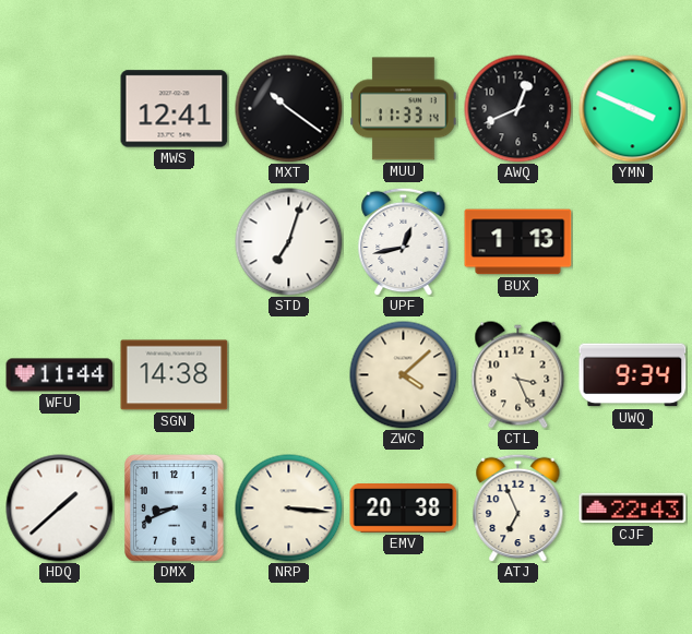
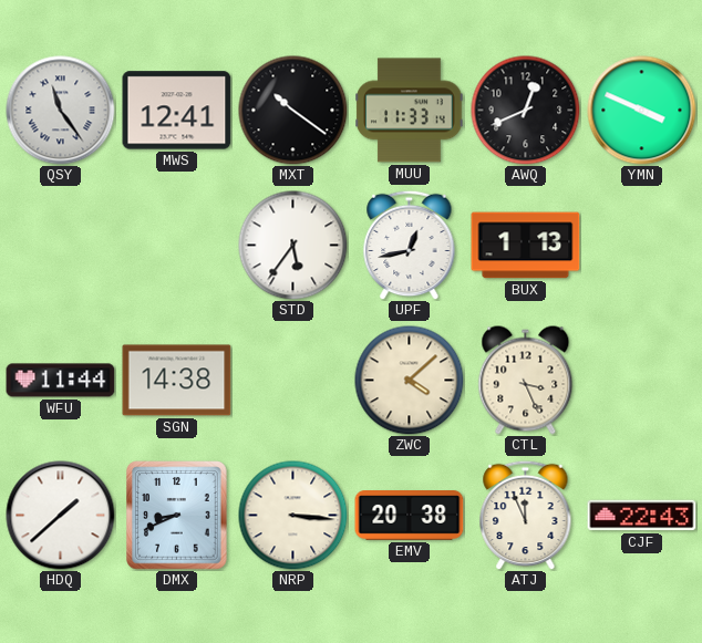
QSY: none -> 11:24 (61, 111)
STD: 7:03 -> 5:36 (293, 246)
UWQ: 9:34 -> none (633, 375)
ATJ: 6:56 -> 11:56 (526, 515)
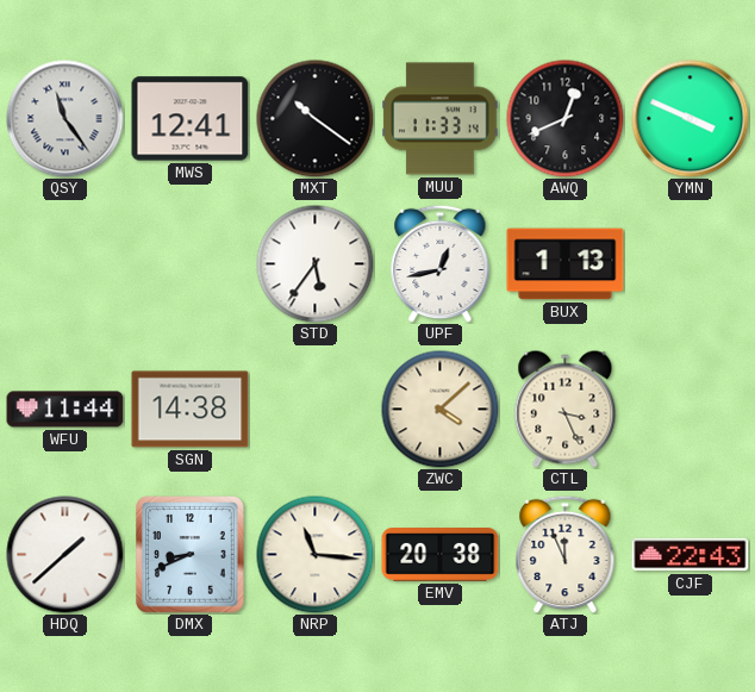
NRP: 3:16 -> 11:16 (316, 555)
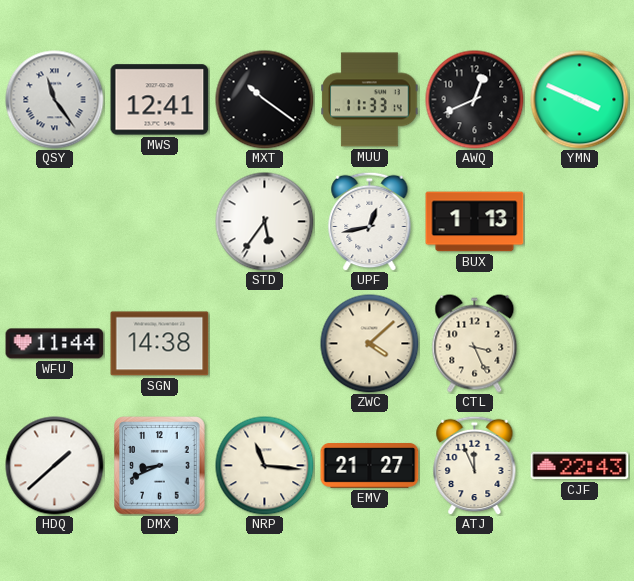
EMV: 20:38 -> 21:27 (370, 466)
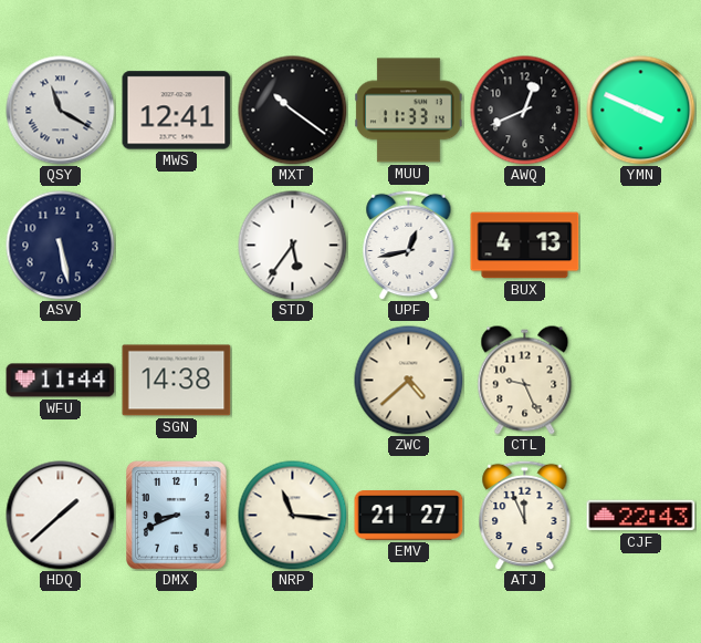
QSY: 11:24 -> 11:20 (61, 111)
ASV: none -> 5:28 (61, 246)
BUX: 1:13 -> 4:13 (525, 246)
ZWC: 4:08 -> 4:38 (409, 381)
CTL: 3:26 -> 9:26 (525, 381)
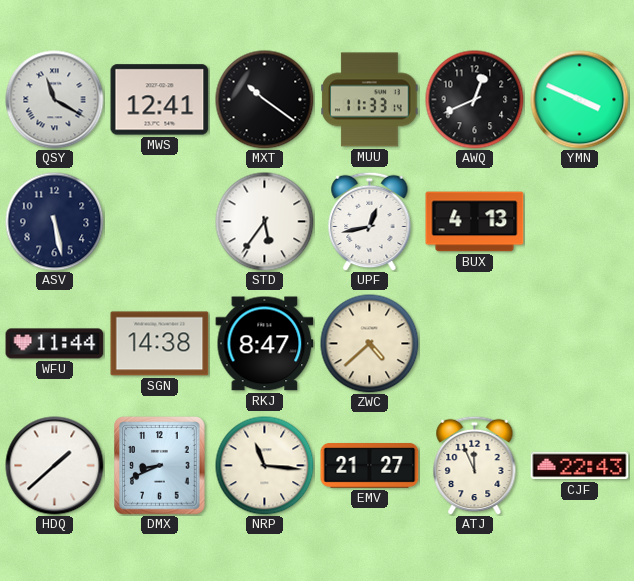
RKJ: none -> 8:47 (265, 344)
CTL: 9:26 -> none (525, 381)
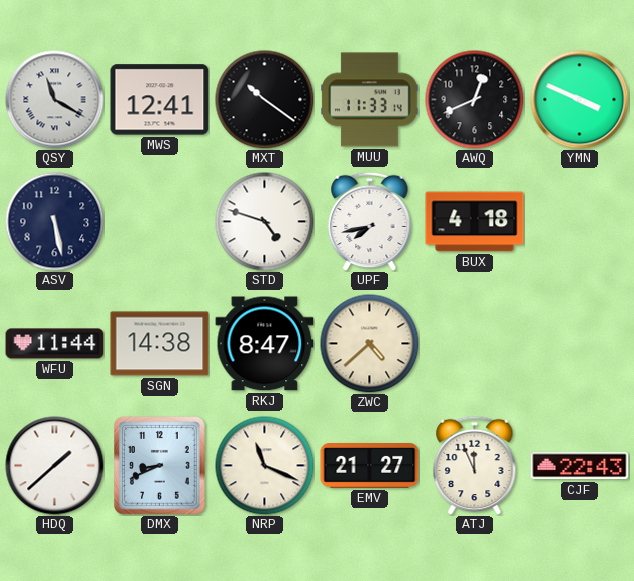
STD: 5:36 -> 4:48 (265, 222)
UPF: 12:43 -> 7:43 (370, 221)
BUX: 4:13 -> 4:18 (475, 222)
NRP: 11:16 -> 11:19 (265, 466)
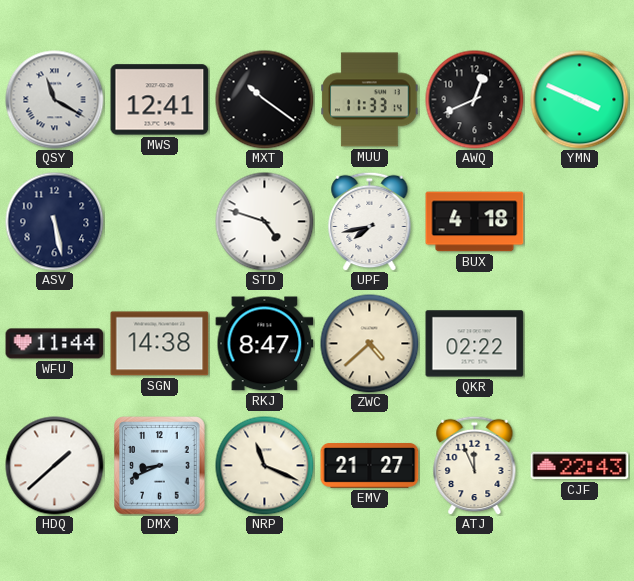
QKR: none -> 02:22 (475, 344)
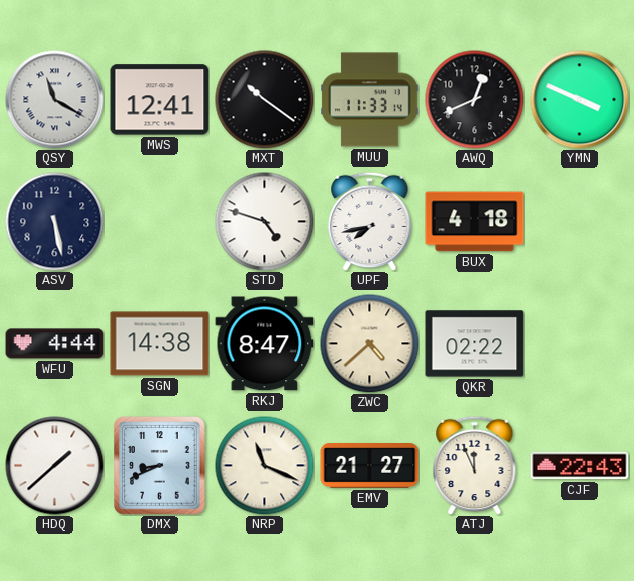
WFU: 11:44 -> 4:44 (55, 344)
